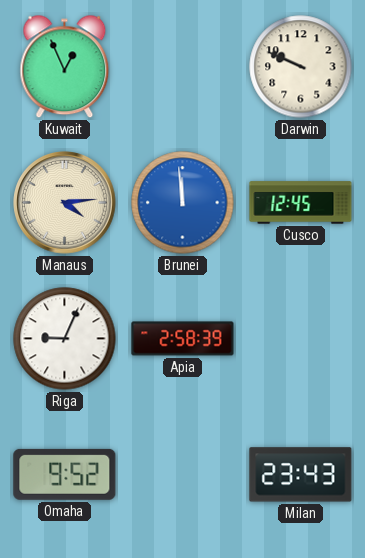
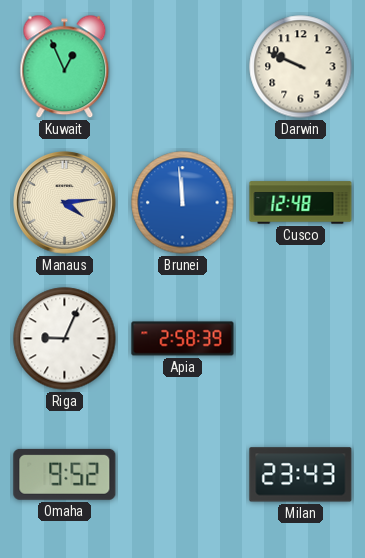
Cusco: 12:45 -> 12:48 (301, 203)
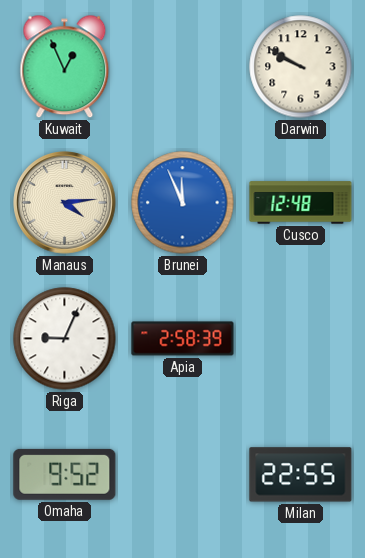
Darwin: 9:49 -> 9:50 (301, 67)
Brunei: 11:59 -> 11:56 (183, 203)
Milan: 23:43 -> 22:55 (301, 475)
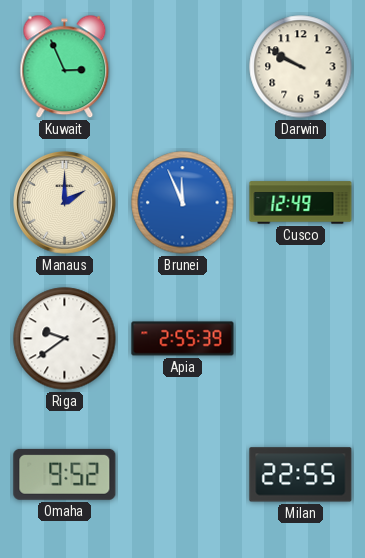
Kuwait: 12:56 -> 2:56 (65, 67)
Manaus: 4:14 -> 2:00 (65, 203)
Cusco: 12:48 -> 12:49 (301, 203)
Riga: 9:04 -> 9:39 (65, 339)
Apia: 2:58 -> 2:55 (183, 339)
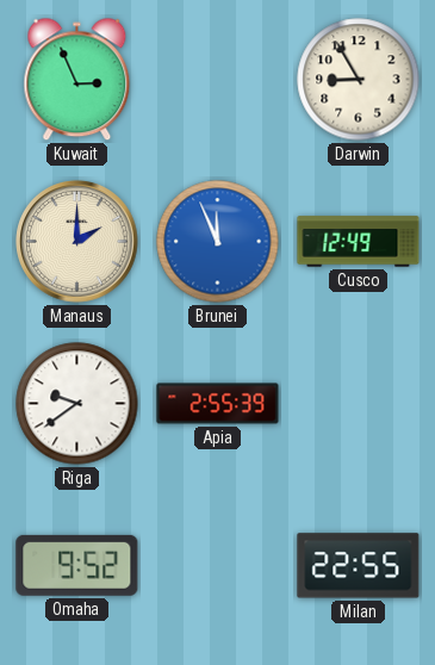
Darwin: 9:50 -> 8:55 (359, 80)
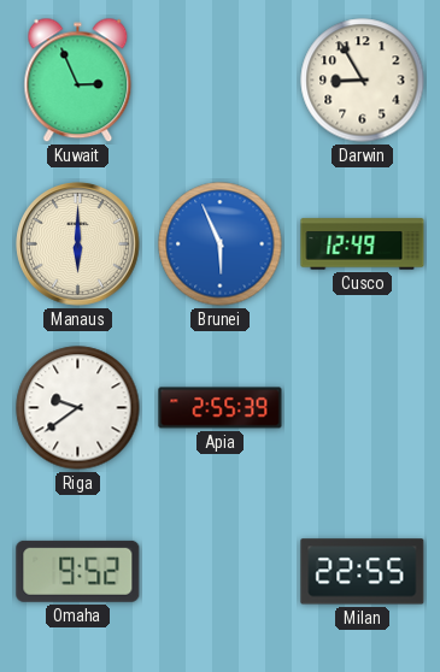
Manaus: 2:00 -> 6:00 (78, 244)
Brunei: 11:56 -> 5:56 (221, 244)
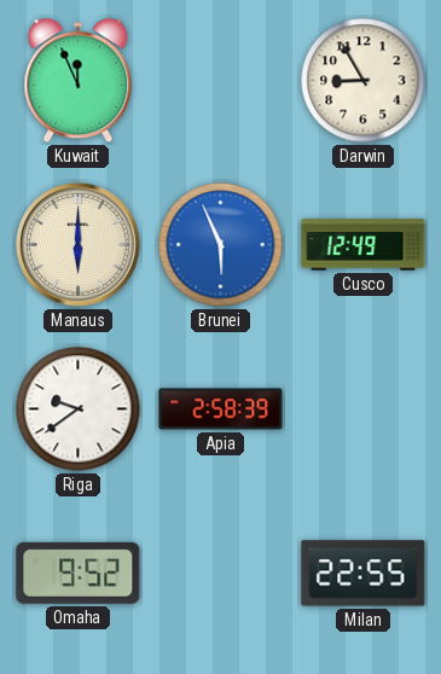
Kuwait: 2:56 -> 11:56 (79, 81)
Apia: 2:55 -> 2:58 (221, 409)
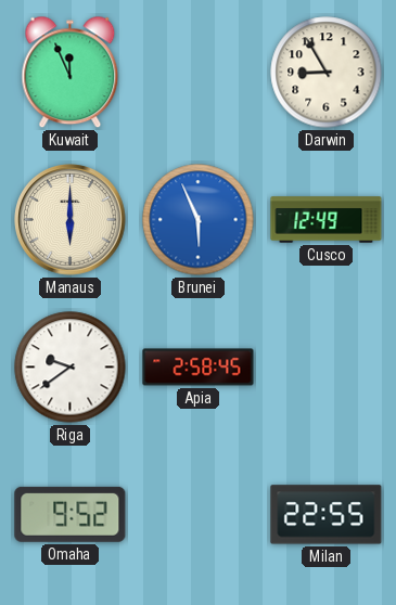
Apia: 2:58:39 -> 2:58:45 (199, 368)
